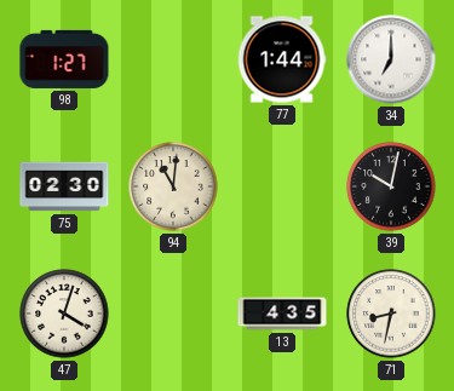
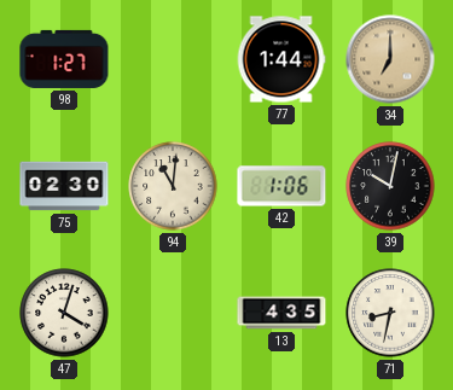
34 dial: white -> champagne (390, 59)
42: none -> 1:06 (281, 186)
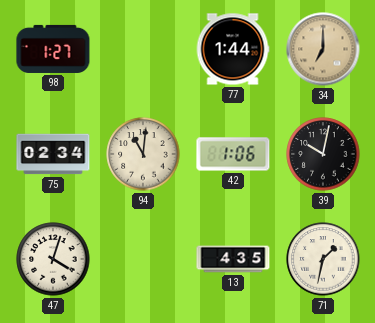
75: 02:30 -> 02:34 (53, 154)
71: 8:32 -> 1:32 (323, 259)
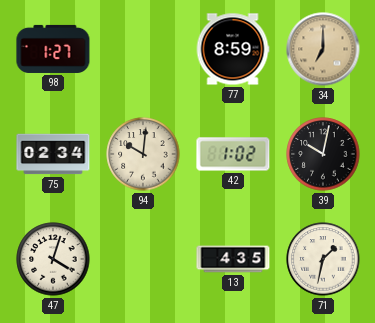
77: 1:44 -> 8:59 (233, 49)
94: 11:01 -> 10:01 (143, 154)
42: 1:06 -> 1:02 (233, 154)
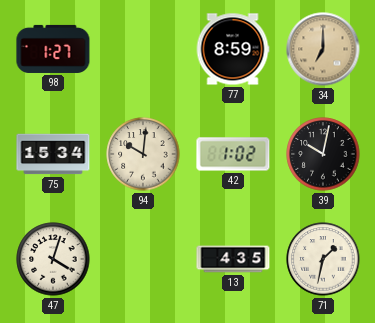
75: 02:34 -> 15:34 (53, 154)
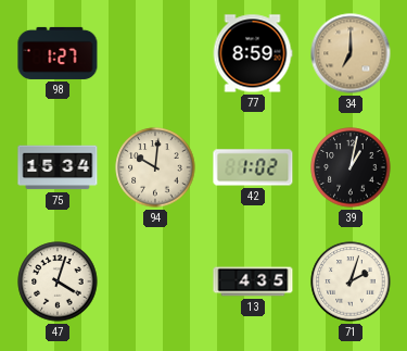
39: 10:02 -> 1:02 (351, 167)
71: 1:32 -> 2:03 (351, 281)
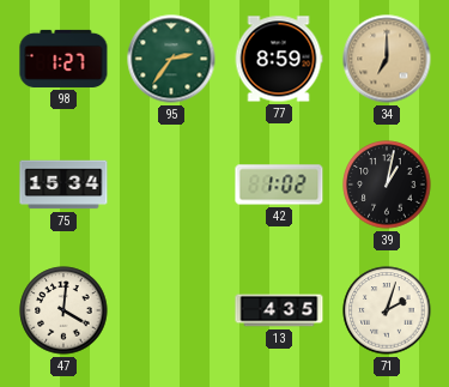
95: none -> 2:36 (171, 59)
94: 10:01 -> none (155, 167)
47: 4:03 -> 4:01 (63, 310)
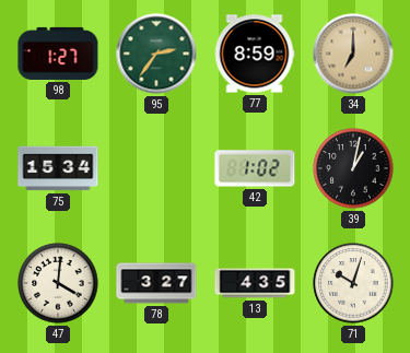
78: none -> 3:27 (156, 283)
71: 2:03 -> 10:03 (353, 283)
